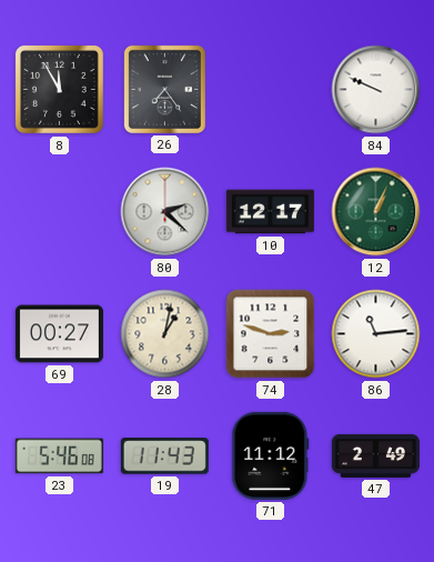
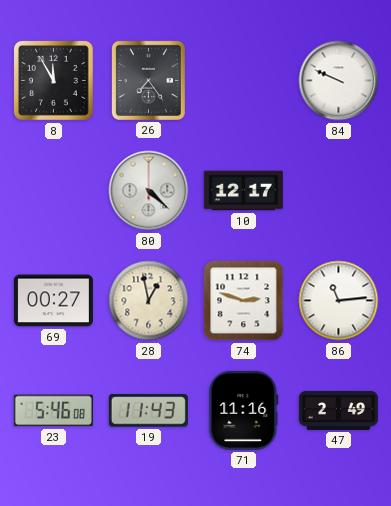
80: 2:22 -> 4:22 (149, 191)
12: 1:04 -> none (376, 212)
28: 1:02 -> 12:58 (149, 301)
71: 11:12 -> 11:16 (244, 410)
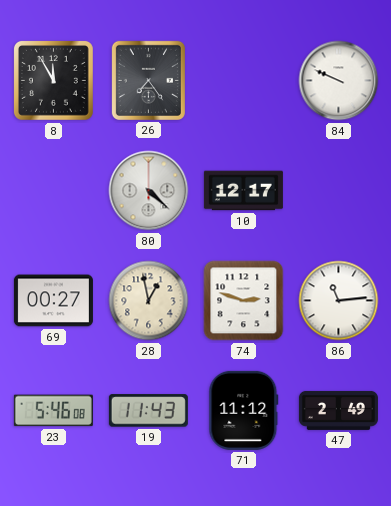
71: 11:16 -> 11:12 (244, 410)
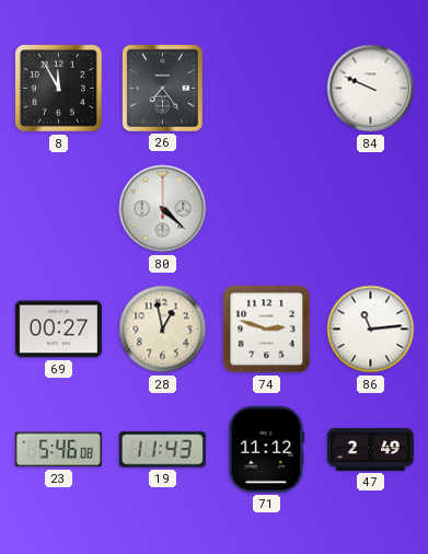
10: 12:17 -> none (243, 191)
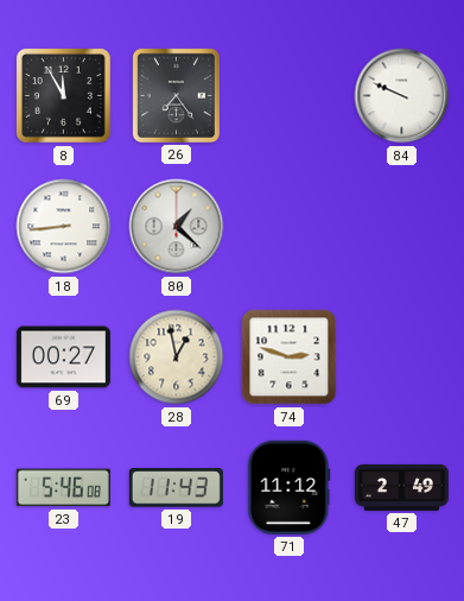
18: none -> 8:44 (64, 227)
80: 4:22 -> 1:22 (177, 227)
86: 11:14 -> none (371, 330)
